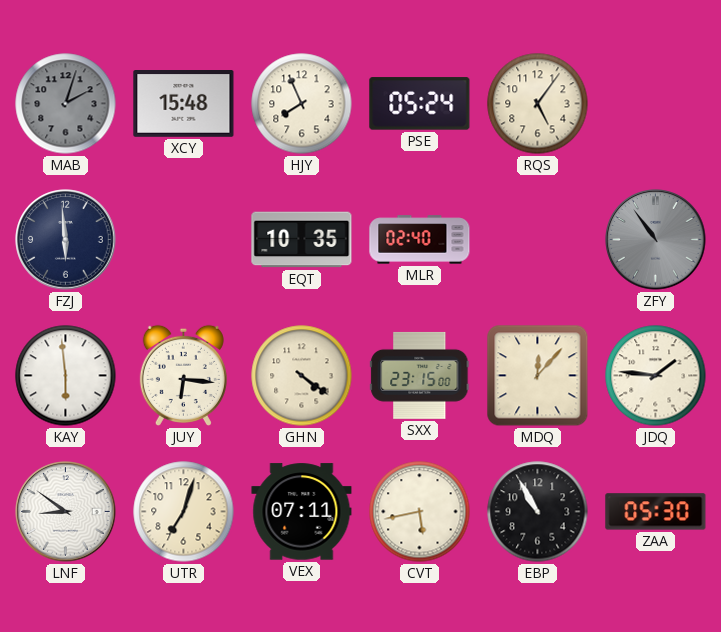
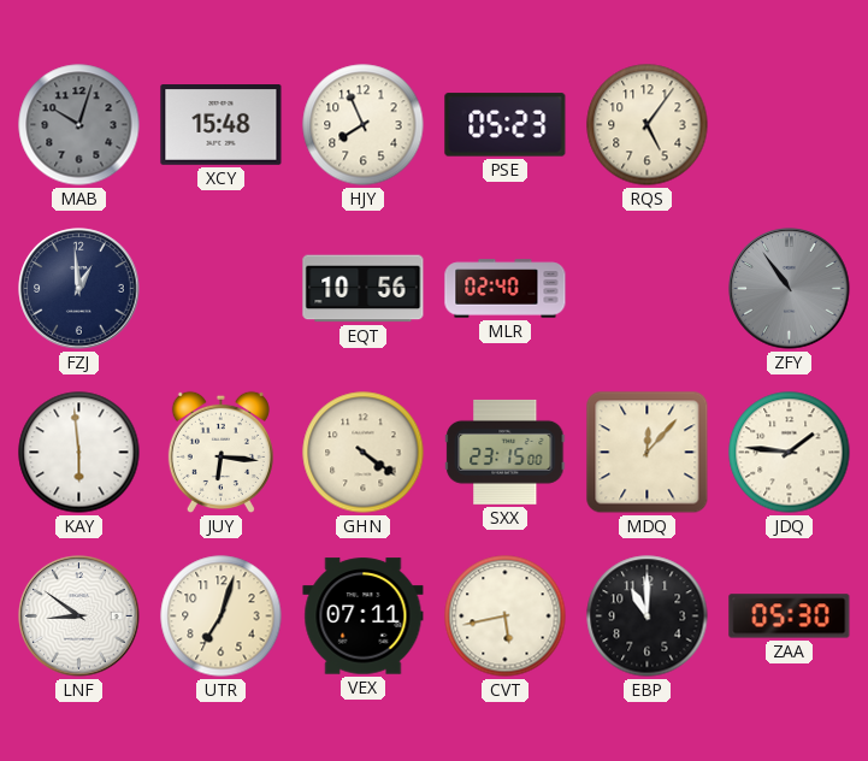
MAB: 2:03 -> 10:03 (79, 125)
PSE: 05:24 -> 05:23 (506, 125)
FZJ: 5:59 -> 12:59 (79, 289)
EQT: 10:35 -> 10:56 (364, 289)
EBP: 10:55 -> 11:00 (648, 617)
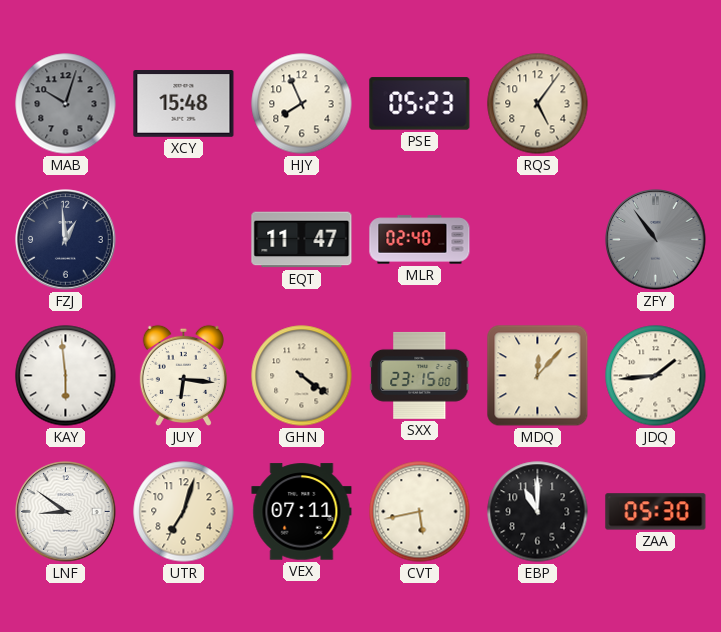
EQT: 10:56 -> 11:47 (302, 240)
JDQ: 1:46 -> 1:44 (656, 376)
